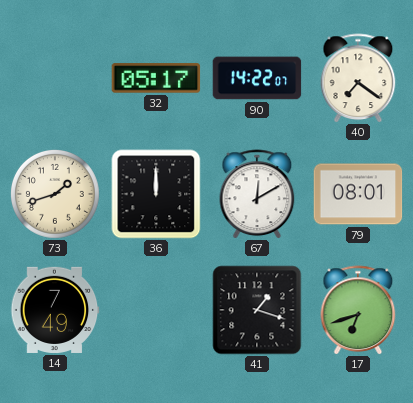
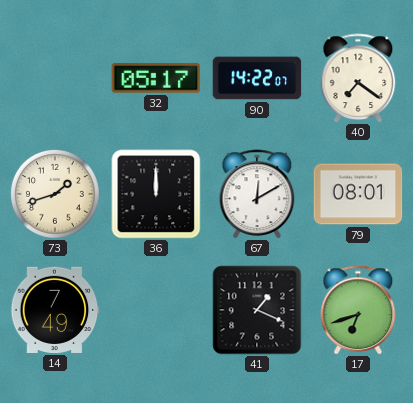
41: 1:18 -> 1:19 (257, 310)
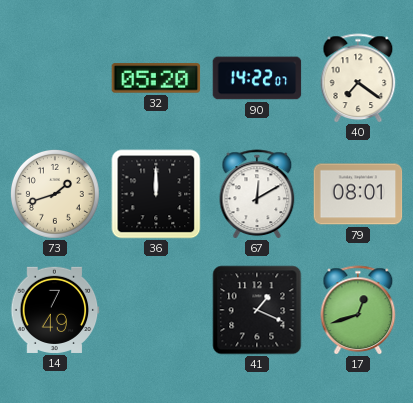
32: 05:17 -> 05:20 (156, 78)
17: 6:42 -> 12:42 (358, 310)
